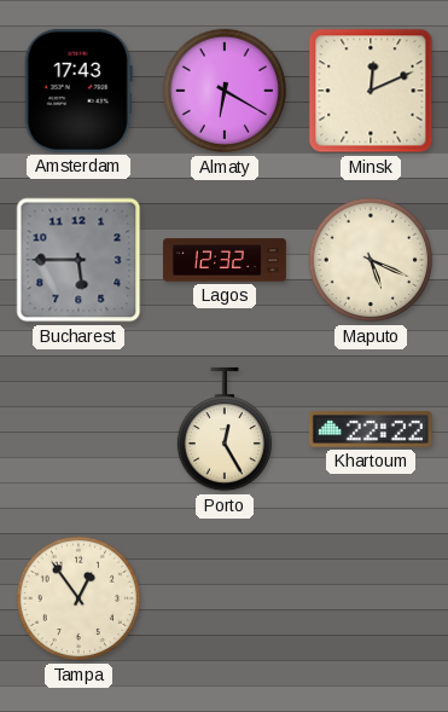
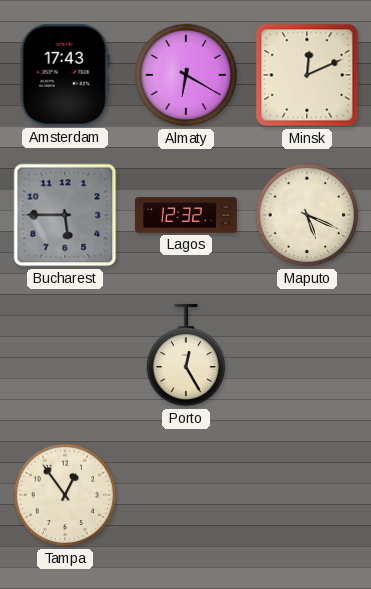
Khartoum: 22:22 -> none (371, 430)
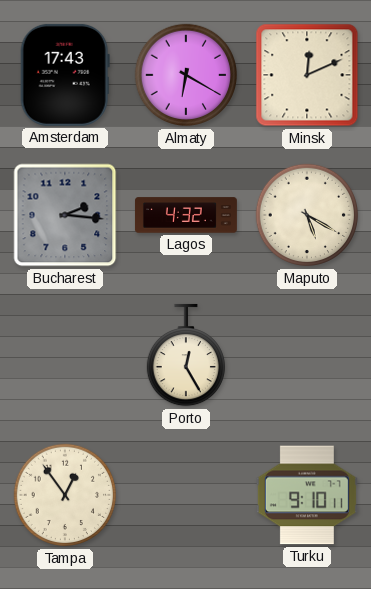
Bucharest: 5:45 -> 2:16 (65, 215)
Lagos: 12:32 -> 4:32 (186, 215)
Maputo: 5:19 -> 5:20 (307, 215)
Turku: none -> 9:10 (307, 495)
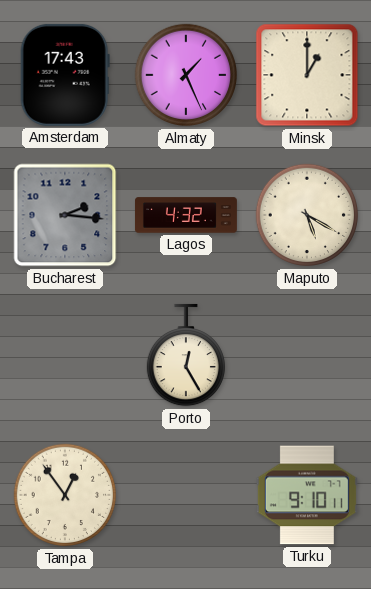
Almaty: 6:20 -> 1:26 (186, 75)
Minsk: 12:11 -> 1:00 (307, 75)
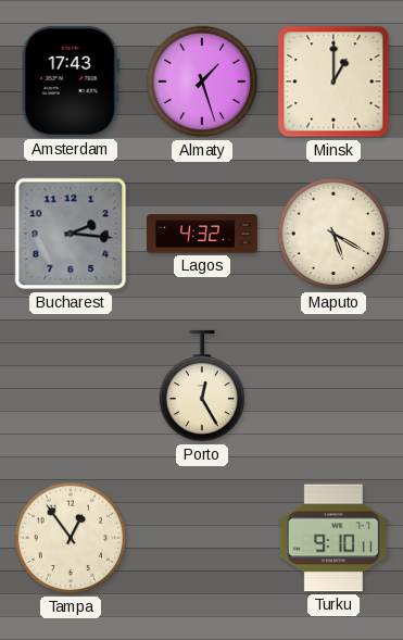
Almaty: 1:26 -> 1:27 (202, 81)
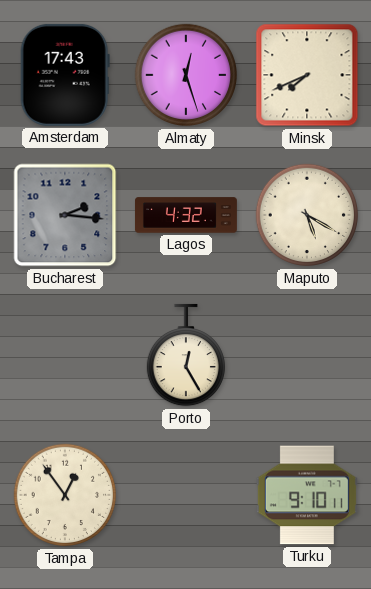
Almaty: 1:27 -> 12:27 (186, 75)
Minsk: 1:00 -> 7:41 (307, 75)
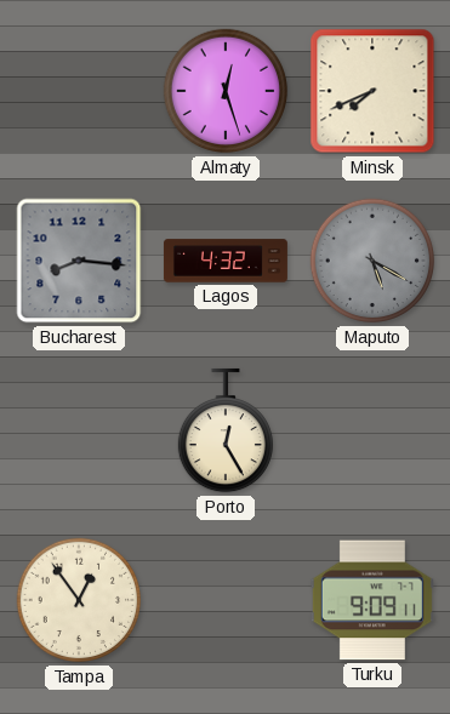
Amsterdam: 17:43 -> none (65, 75)
Bucharest: 2:16 -> 8:16 (79, 261)
Maputo dial: cream -> grey (372, 261)
Turku: 9:10 -> 9:09 (372, 600)
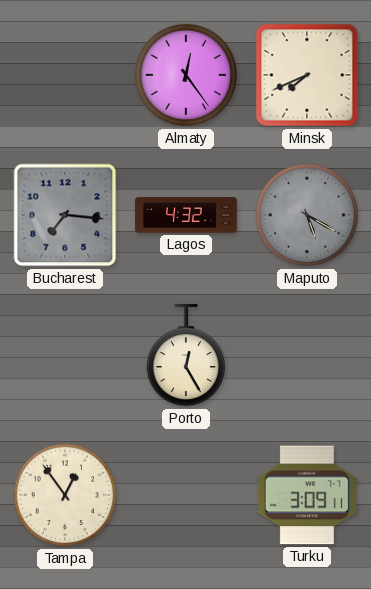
Almaty: 12:27 -> 12:24 (186, 75)
Bucharest: 8:16 -> 7:16 (65, 215)
Turku: 9:09 -> 3:09 (307, 495)
